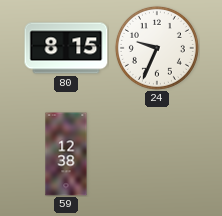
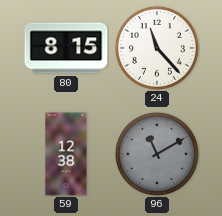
24: 9:34 -> 11:23 (157, 48)
96: none -> 11:10 (157, 154)
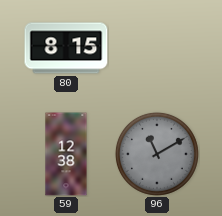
24: 11:23 -> none (157, 48)
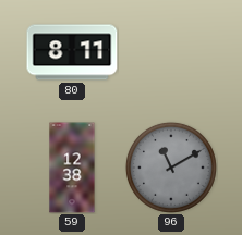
80: 8:15 -> 8:11 (72, 52)
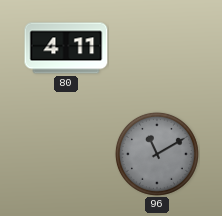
80: 8:11 -> 4:11 (66, 48)
59: 12:38 -> none (72, 168)
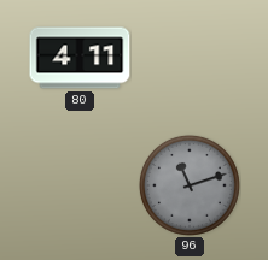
96: 11:10 -> 11:12 (190, 185)
